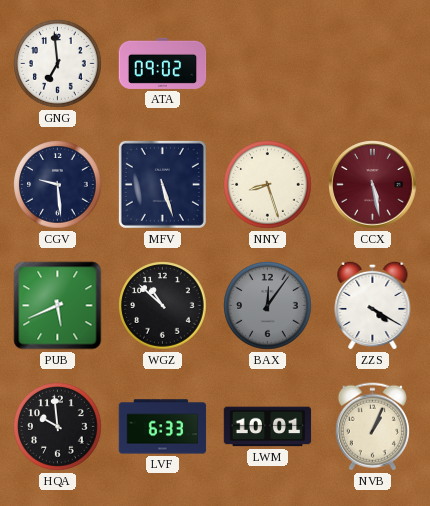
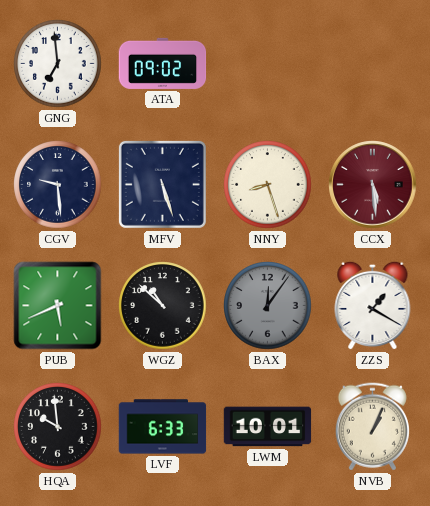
CCX: 5:28 -> 5:29 (373, 185)
ZZS: 4:20 -> 1:20 (373, 305)
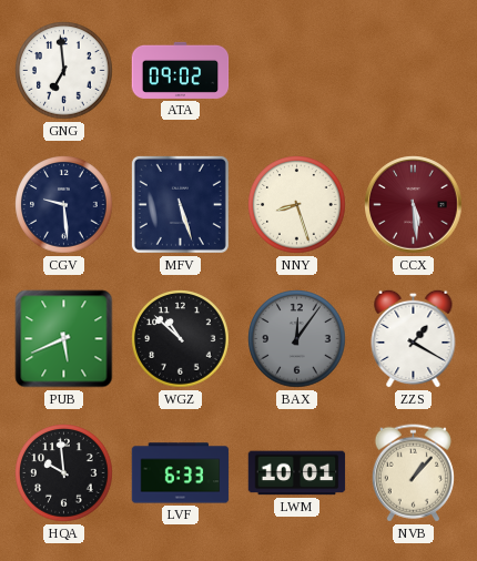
NVB: 1:04 -> 1:07 (413, 473)
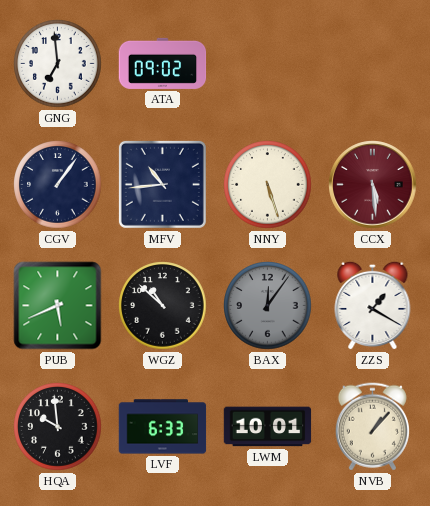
CGV: 9:29 -> 1:06 (58, 185)
MFV: 5:27 -> 10:44 (162, 184)
NNY: 8:27 -> 5:27 (268, 185)
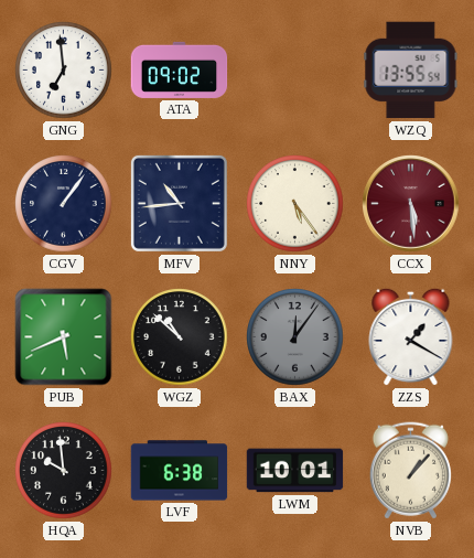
WZQ: none -> 13:55 (411, 71)
NNY: 5:27 -> 5:24 (295, 204)
LVF: 6:33 -> 6:38 (180, 471)
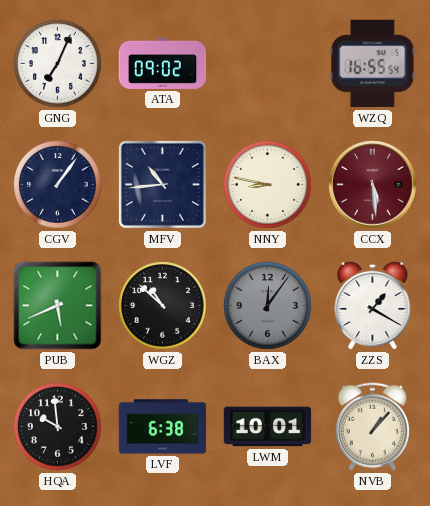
GNG: 6:59 -> 7:04 (58, 64)
WZQ: 13:55 -> 16:55 (373, 64)
NNY: 5:24 -> 8:47 (268, 185)
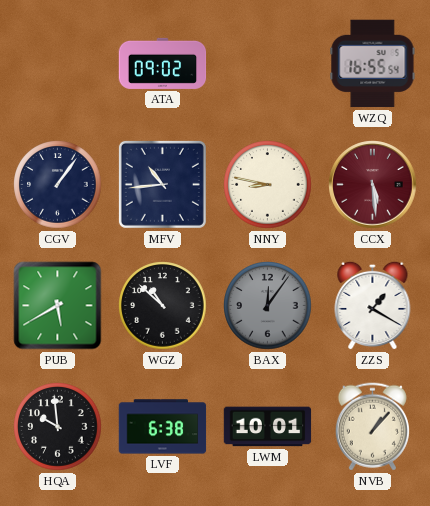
GNG: 7:04 -> none (58, 64)
PUB: 5:41 -> 5:40 (58, 306)
